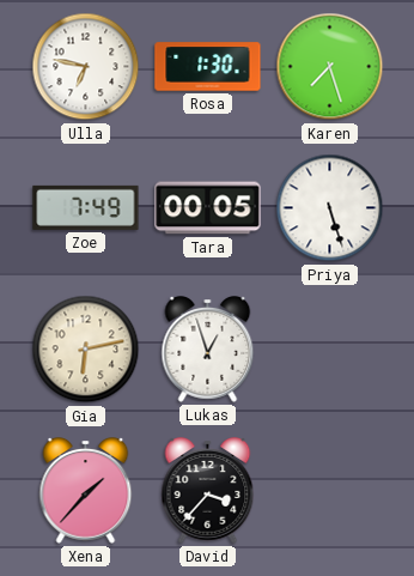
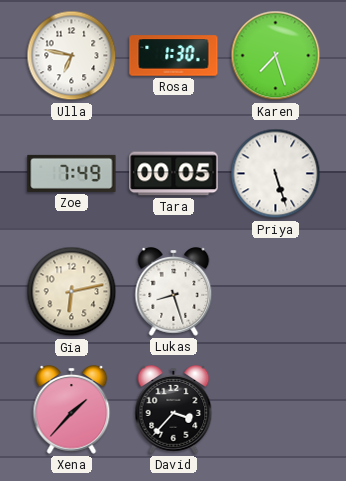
Lukas: 12:57 -> 8:27 (174, 292)
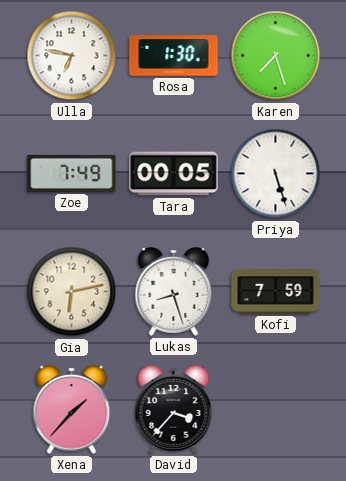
Kofi: none -> 7:59 (276, 292)
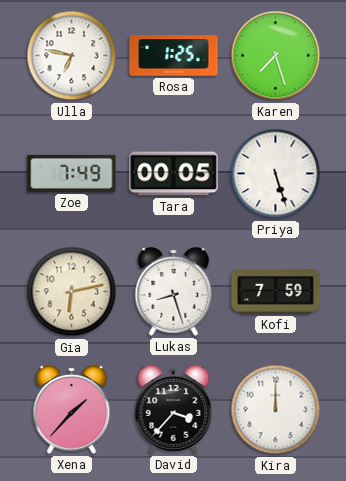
Rosa: 1:30 -> 1:25 (174, 56)
Kira: none -> 12:00 (276, 410)
